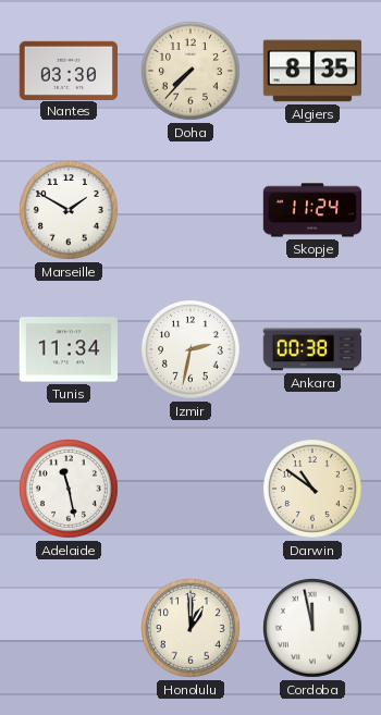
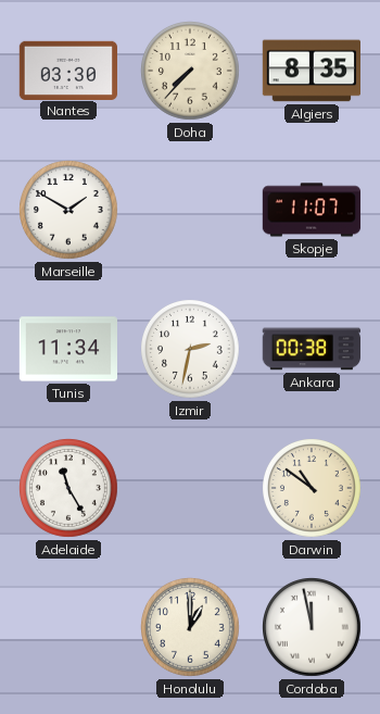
Skopje: 11:24 -> 11:07 (312, 210)
Adelaide: 11:28 -> 11:25 (69, 489)
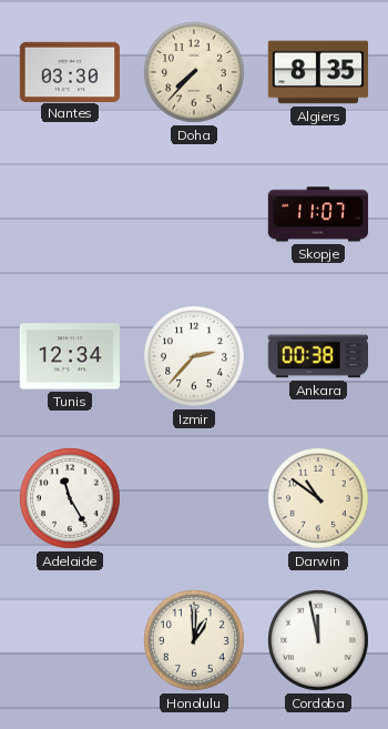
Marseille: 1:50 -> none (69, 211)
Tunis: 11:34 -> 12:34 (69, 356)
Izmir: 2:32 -> 2:37 (195, 357)
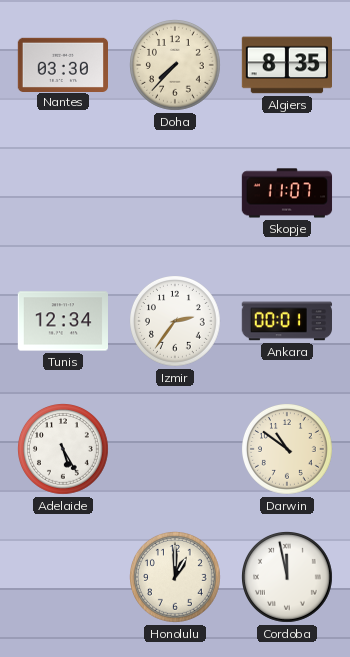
Izmir: 2:37 -> 2:36 (176, 322)
Ankara: 00:38 -> 00:01 (286, 321)
Adelaide: 11:25 -> 5:25 (64, 450)
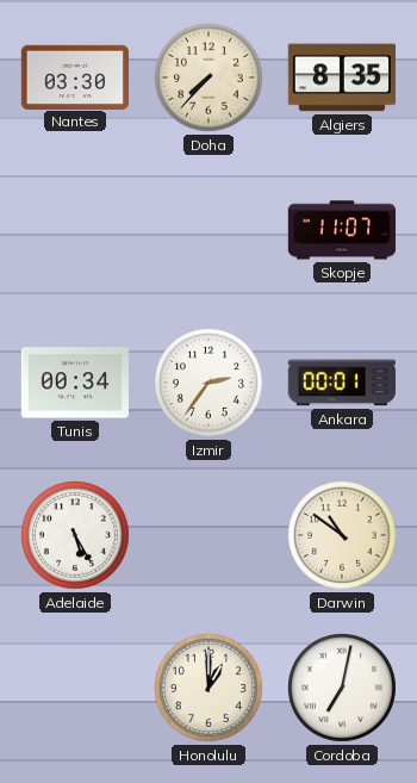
Tunis: 12:34 -> 00:34 (74, 383)
Cordoba: 11:58 -> 7:02 (343, 689)
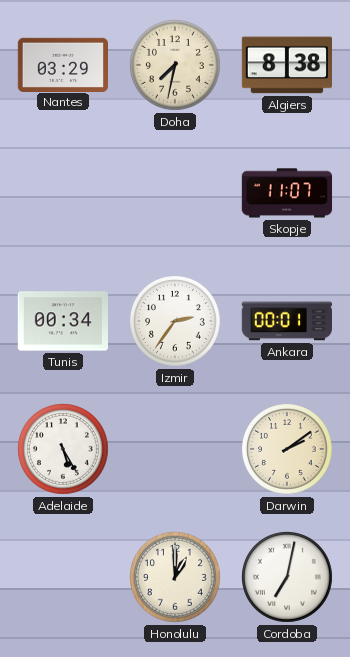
Nantes: 03:30 -> 03:29 (62, 64)
Doha: 7:37 -> 7:32 (176, 66)
Algiers: 8:35 -> 8:38 (286, 65)
Darwin: 10:51 -> 2:09 (288, 450)
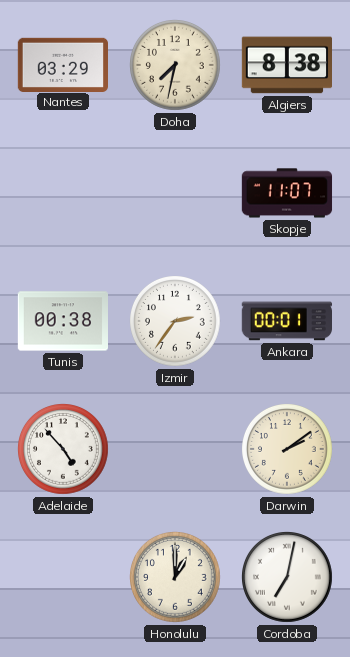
Tunis: 00:34 -> 00:38 (62, 321)
Adelaide: 5:25 -> 4:53 (64, 450)
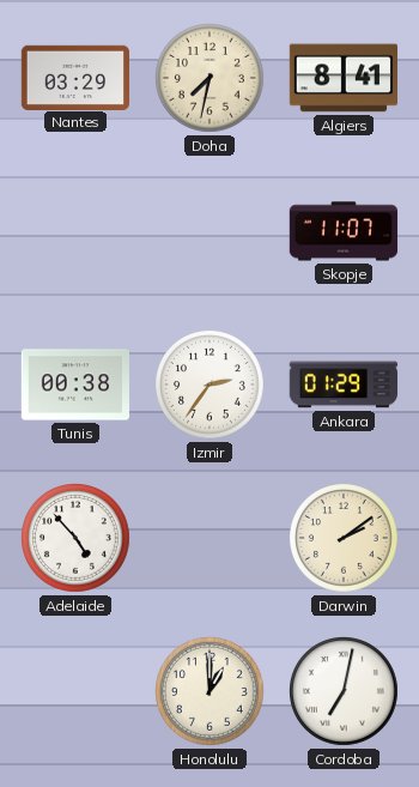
Algiers: 8:38 -> 8:41 (342, 78)
Ankara: 00:01 -> 01:29 (342, 385)
